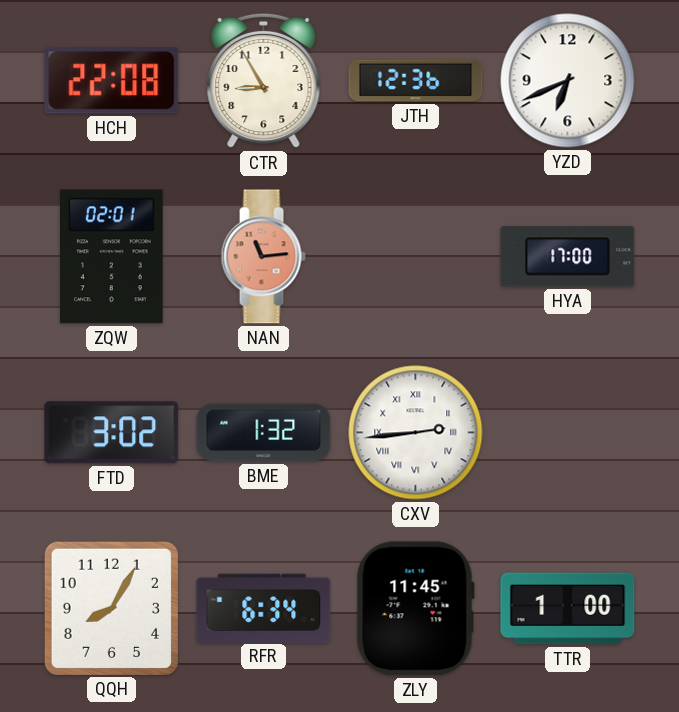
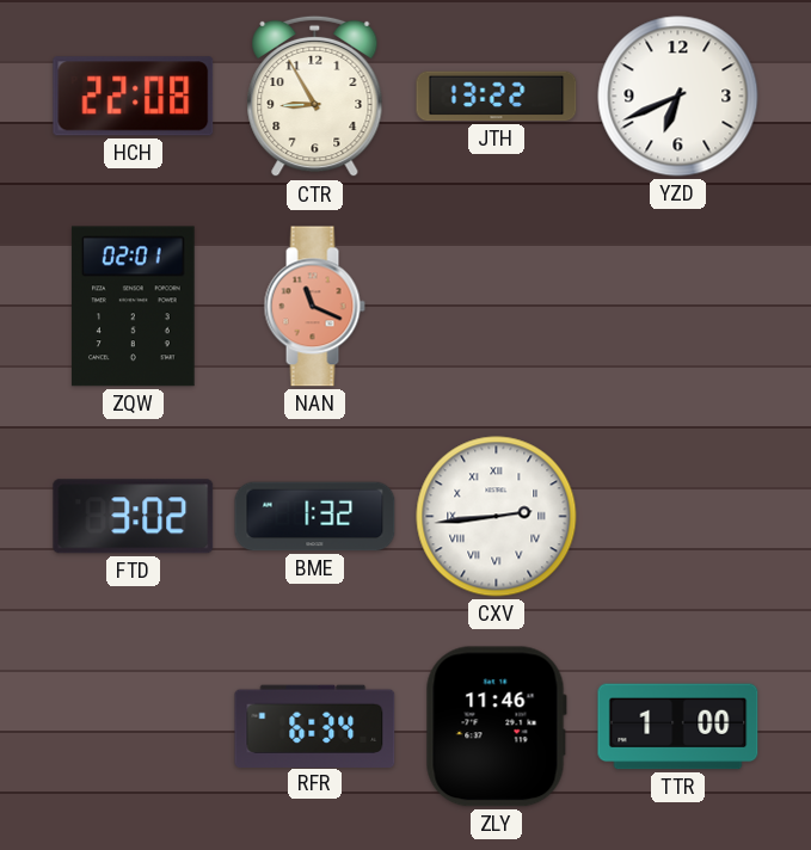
JTH: 12:36 -> 13:22 (497, 97)
NAN: 11:14 -> 11:19 (314, 307)
HYA: 17:00 -> none (568, 257)
QQH: 8:05 -> none (111, 608)
ZLY: 11:45 -> 11:46 (496, 727)
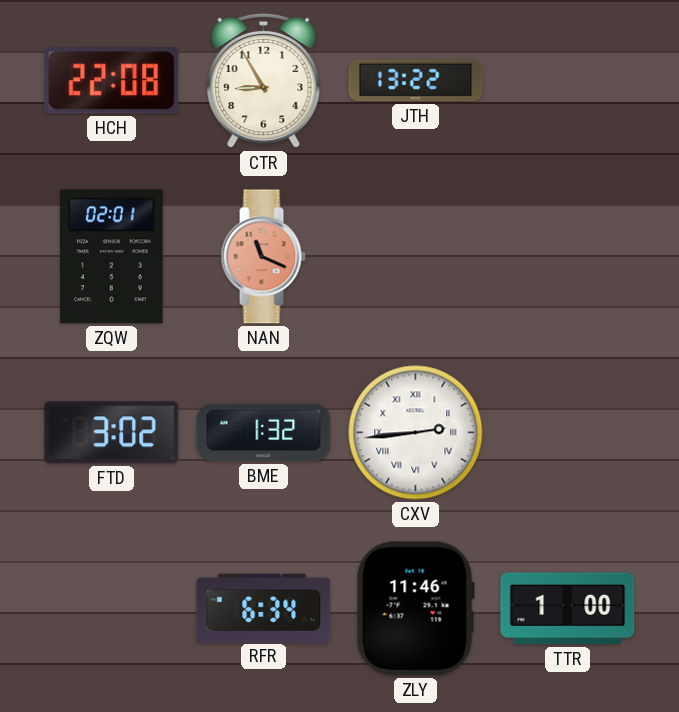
YZD: 6:41 -> none (678, 97)
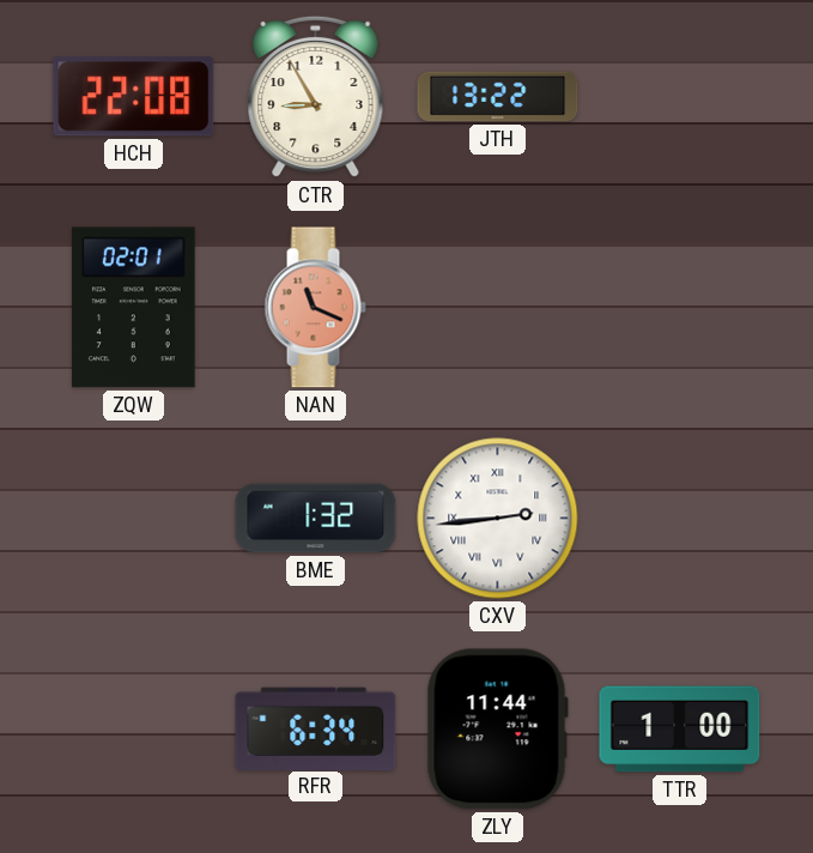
FTD: 3:02 -> none (112, 433)
ZLY: 11:46 -> 11:44 (497, 730)
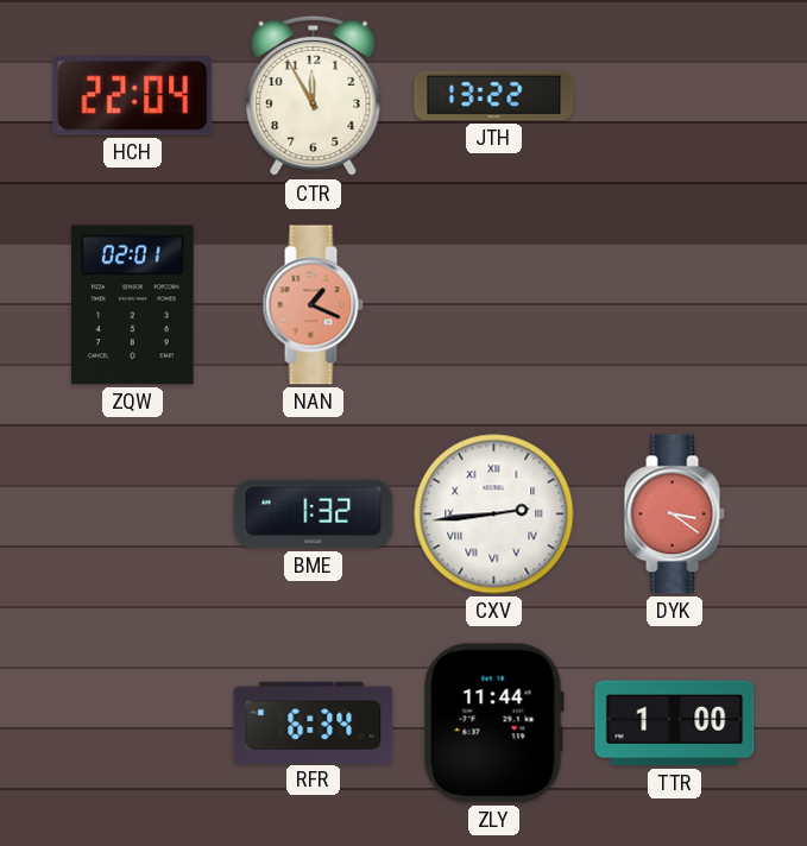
HCH: 22:08 -> 22:04 (133, 96)
CTR: 8:55 -> 11:55 (314, 96)
NAN: 11:19 -> 1:19 (313, 305)
DYK: none -> 3:21 (674, 514)
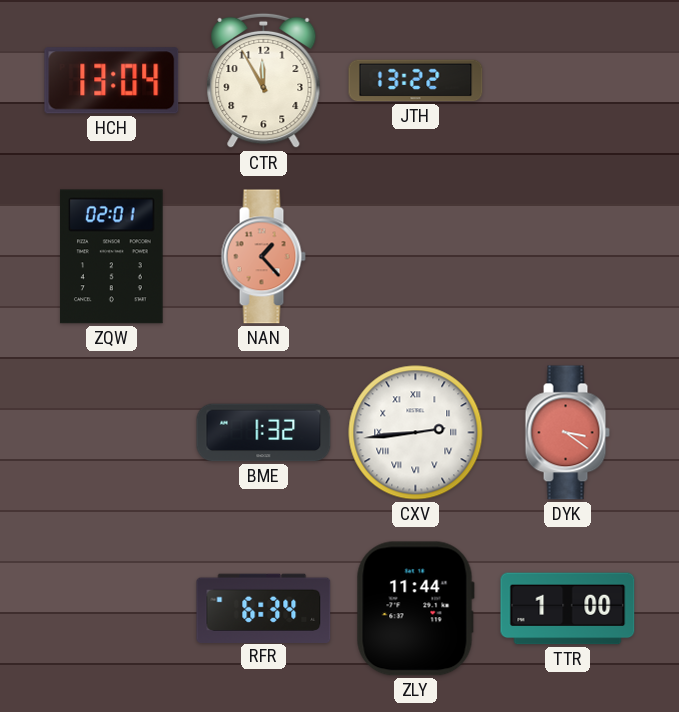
HCH: 22:04 -> 13:04 (112, 81)
NAN: 1:19 -> 1:23 (263, 257)
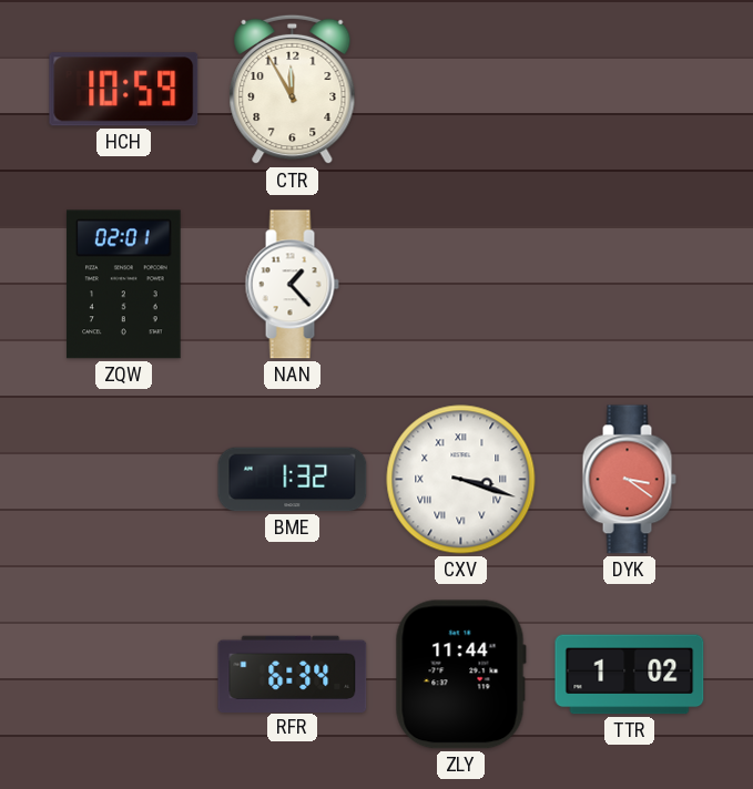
HCH: 13:04 -> 10:59 (124, 90)
JTH: 13:22 -> none (416, 81)
NAN dial: salmon -> white (292, 285)
CXV: 2:44 -> 3:18 (461, 480)
TTR: 1:00 -> 1:02 (630, 675)
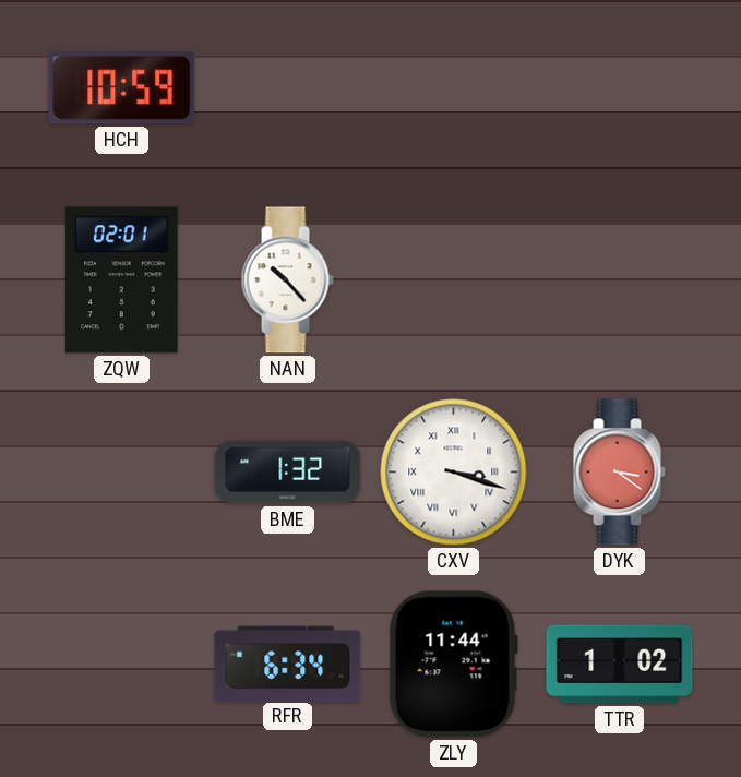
CTR: 11:55 -> none (293, 90)
NAN: 1:23 -> 10:23 (287, 280)
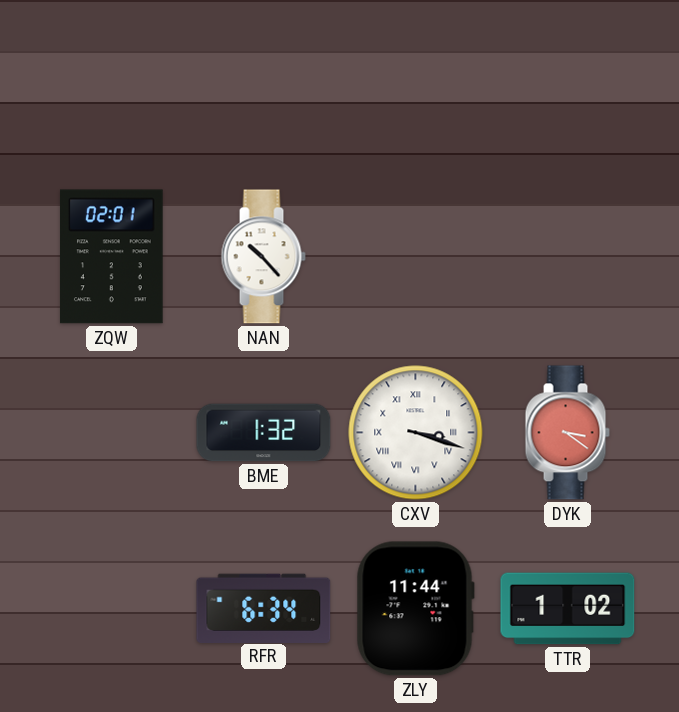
HCH: 10:59 -> none (122, 88)
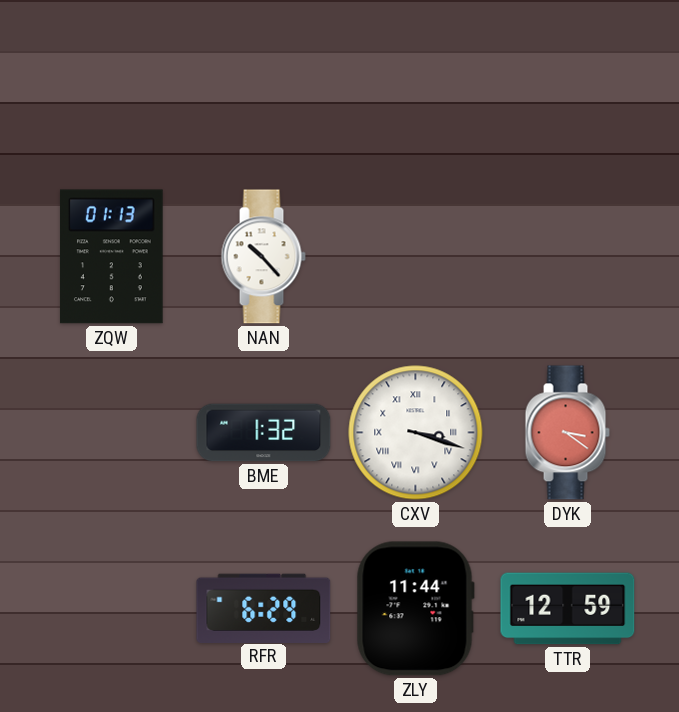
ZQW: 02:01 -> 01:13 (111, 257)
RFR: 6:34 -> 6:29 (264, 608)
TTR: 1:02 -> 12:59 (568, 609)
